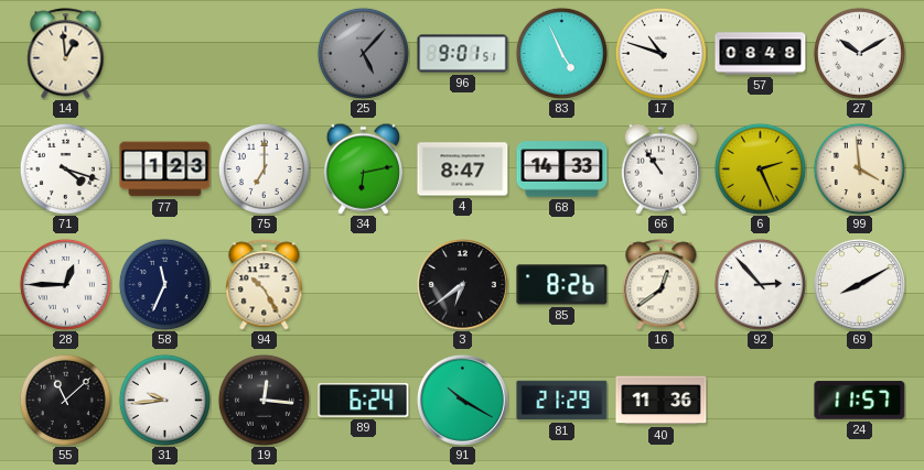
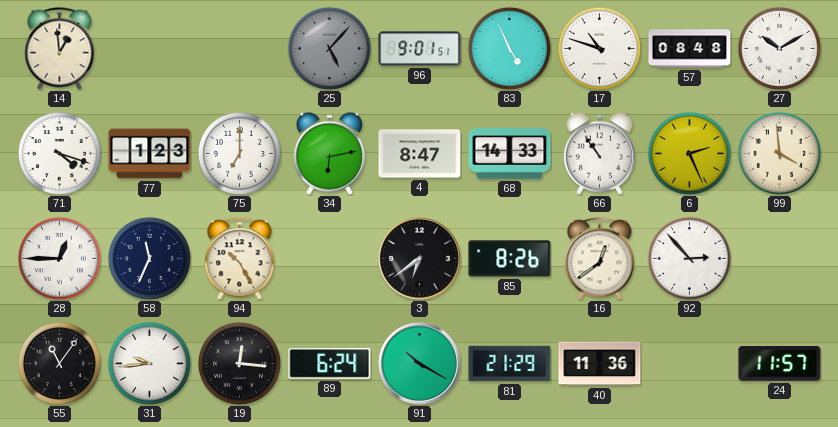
69: 8:10 -> none (860, 285)
55: 11:08 -> 11:06 (59, 363)
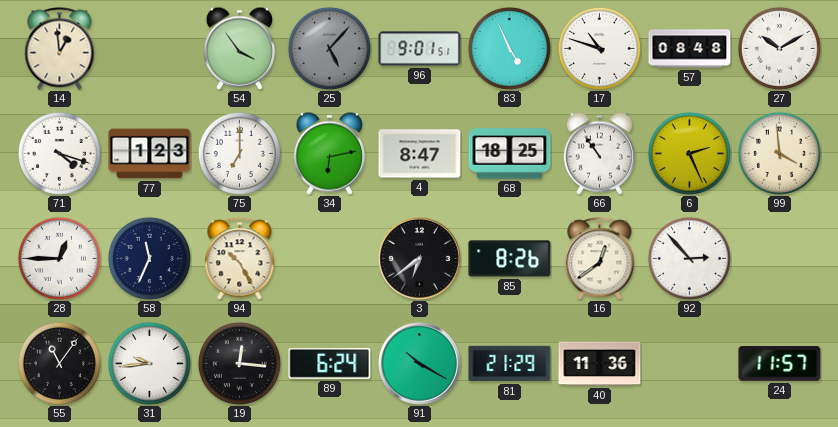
54: none -> 3:54 (239, 48)
68: 14:33 -> 18:25 (510, 154)
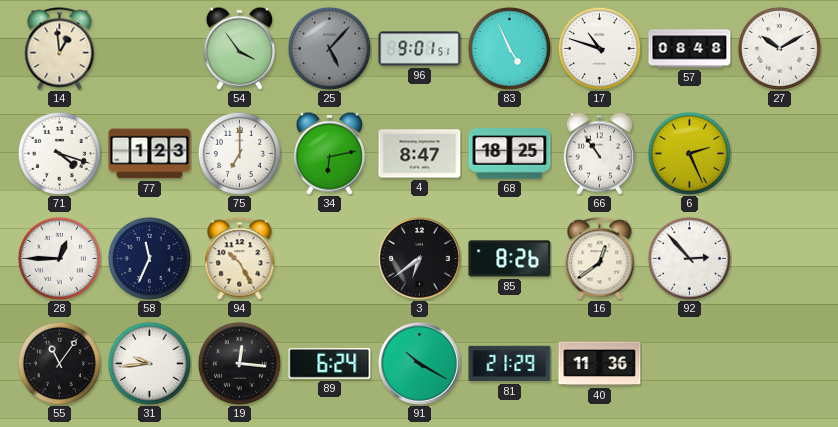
99: 3:59 -> none (779, 153)
24: 11:57 -> none (780, 364)
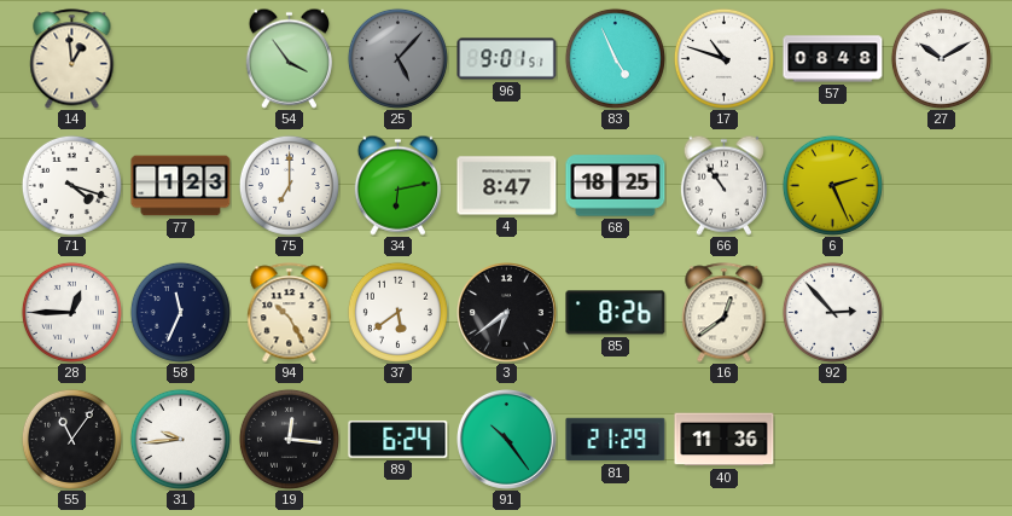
37: none -> 5:39 (397, 312)
91: 10:20 -> 10:24 (507, 440)
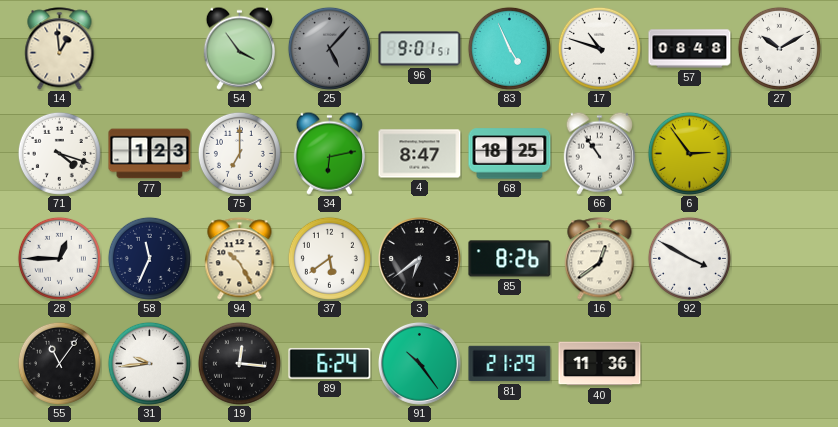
6: 2:26 -> 2:54 (689, 153)
92: 2:53 -> 3:50 (689, 258)
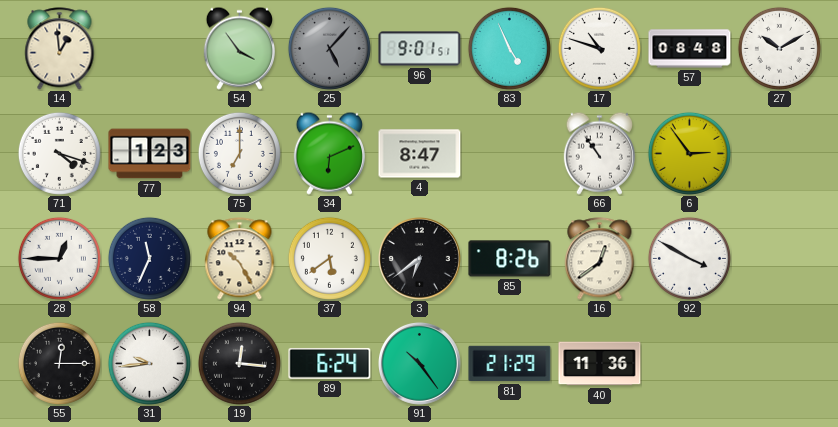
34: 6:13 -> 6:11 (329, 153)
68: 18:25 -> none (510, 154)
55: 11:06 -> 12:15 (59, 363)
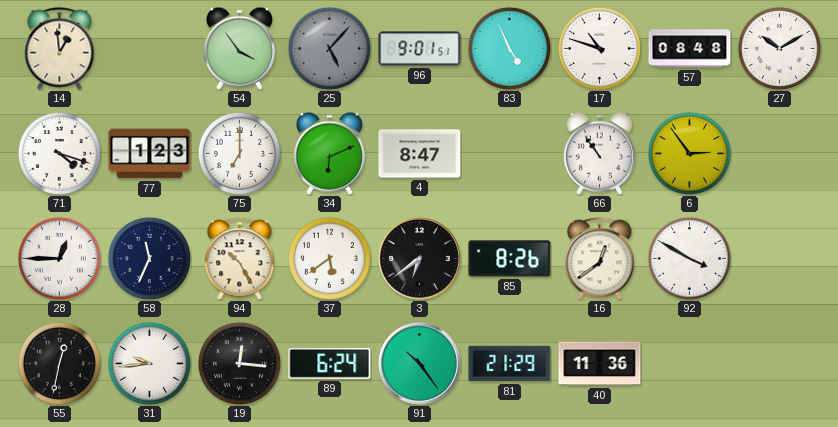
55: 12:15 -> 12:32 (59, 363)
